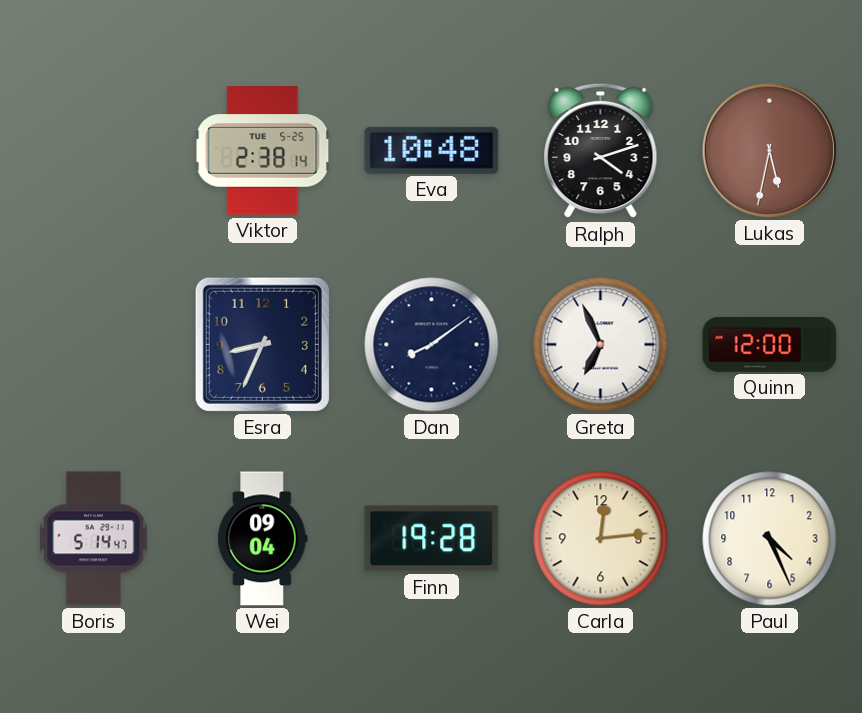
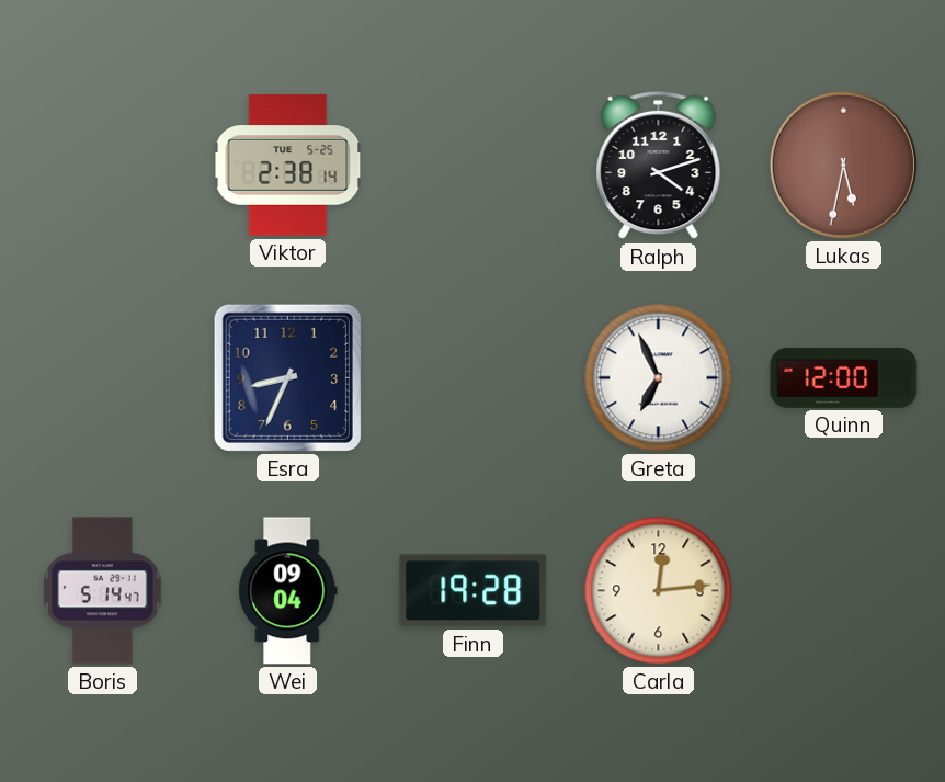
Eva: 10:48 -> none (432, 150)
Dan: 8:09 -> none (432, 345)
Paul: 4:26 -> none (770, 539)
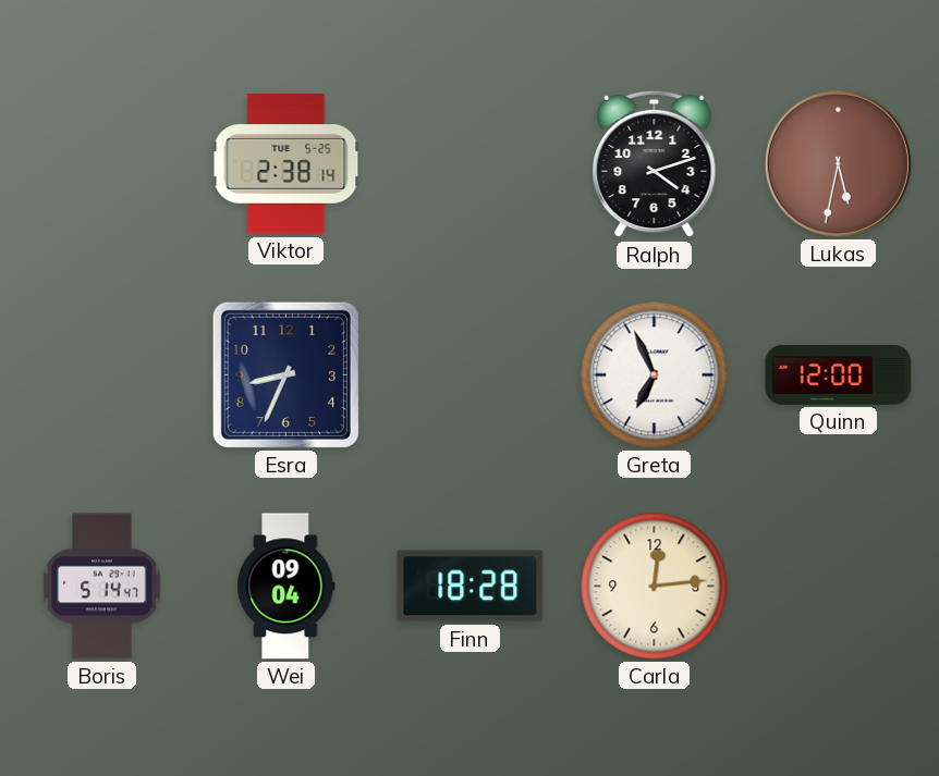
Finn: 19:28 -> 18:28 (471, 587)
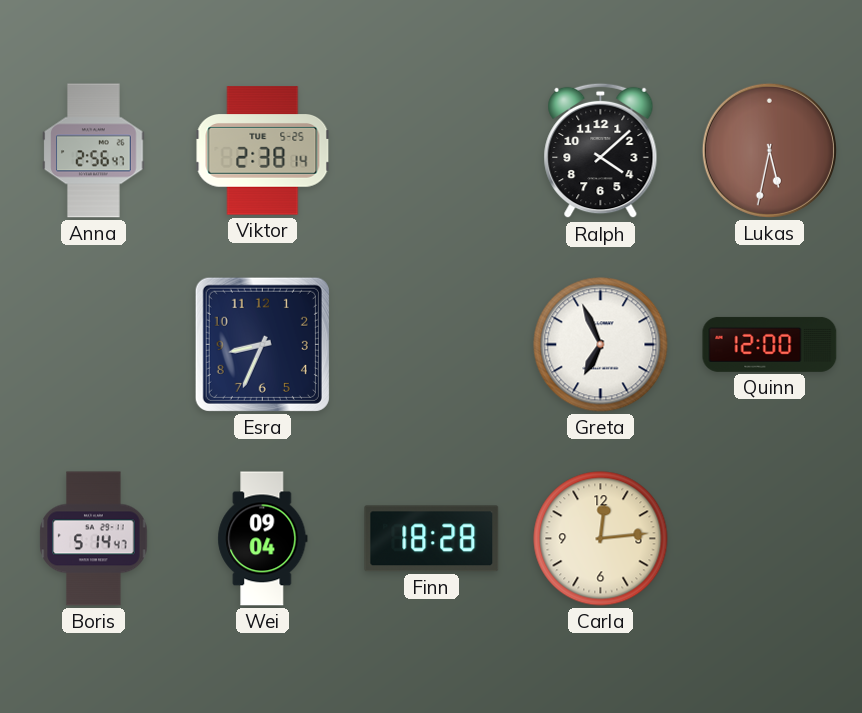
Anna: none -> 2:56 (94, 151)
Ralph: 4:12 -> 4:08 (601, 151)
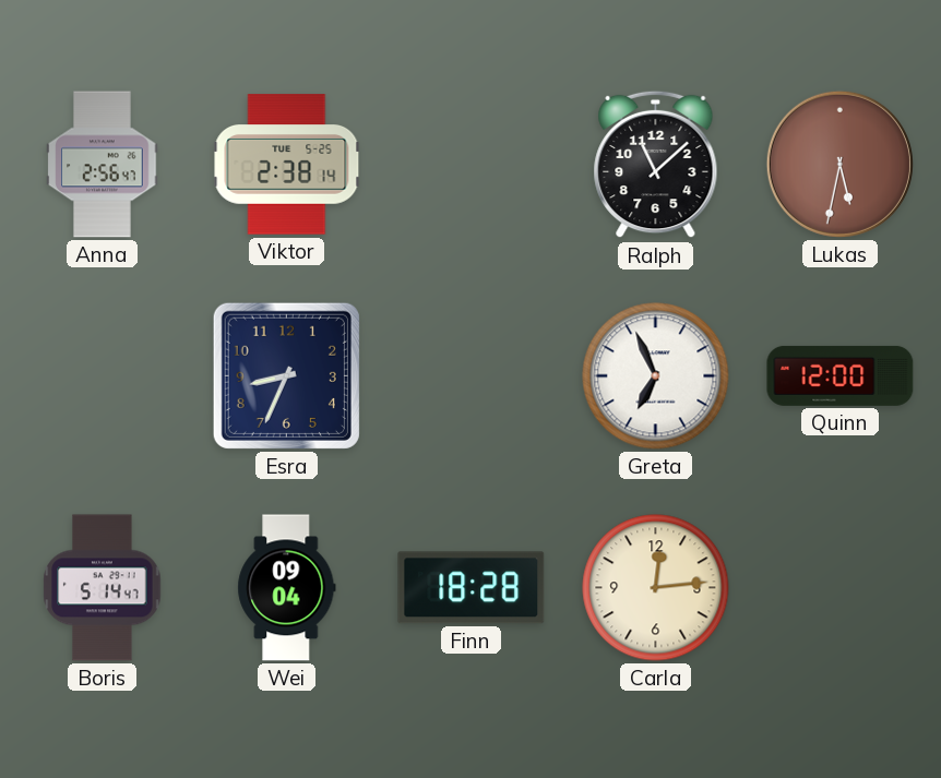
Ralph: 4:08 -> 11:08 (656, 165)
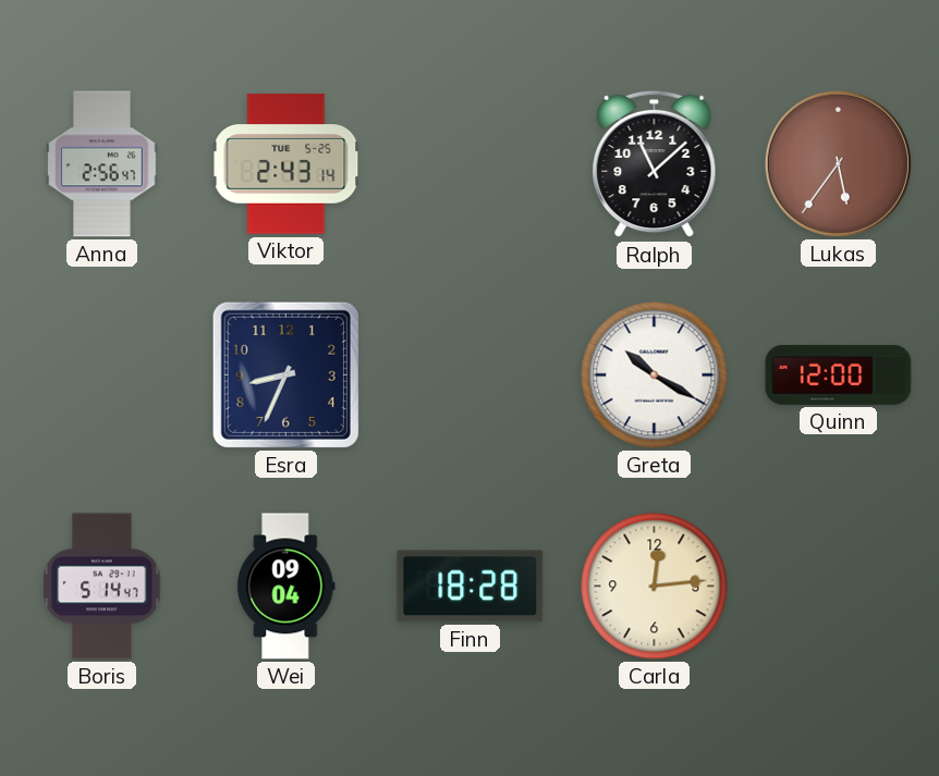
Viktor: 2:38 -> 2:43 (286, 164)
Lukas: 5:32 -> 5:36 (838, 163)
Greta: 6:56 -> 10:20 (655, 375)
